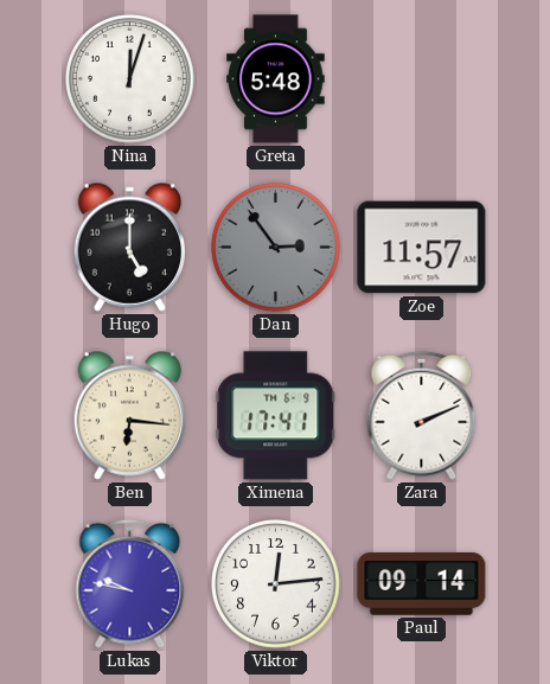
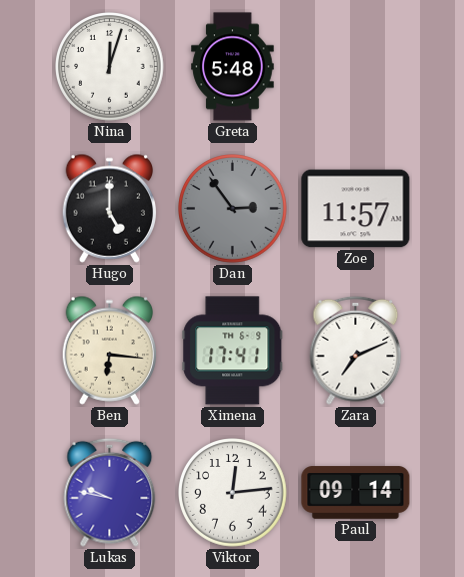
Zara: 2:11 -> 7:11 (356, 350)
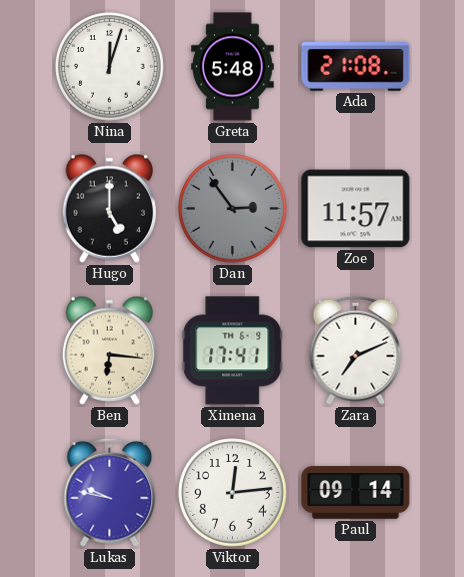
Ada: none -> 21:08 (356, 67)
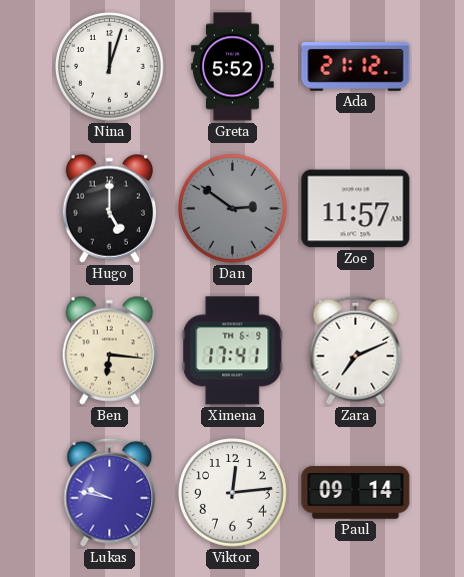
Greta: 5:48 -> 5:52 (233, 67)
Ada: 21:08 -> 21:12 (356, 67)
Dan: 2:54 -> 2:51 (233, 209)
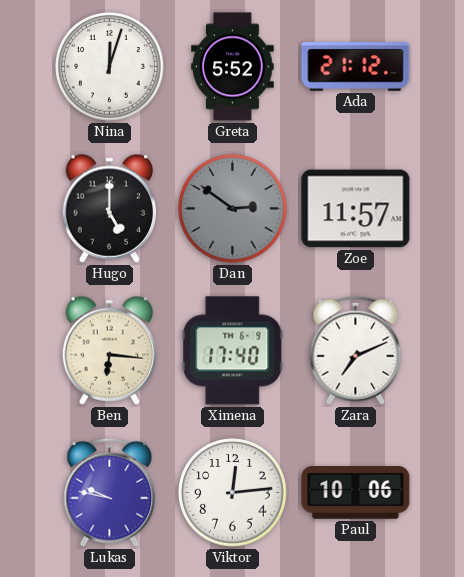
Ximena: 17:41 -> 17:40 (233, 351)
Paul: 09:14 -> 10:06 (356, 493)
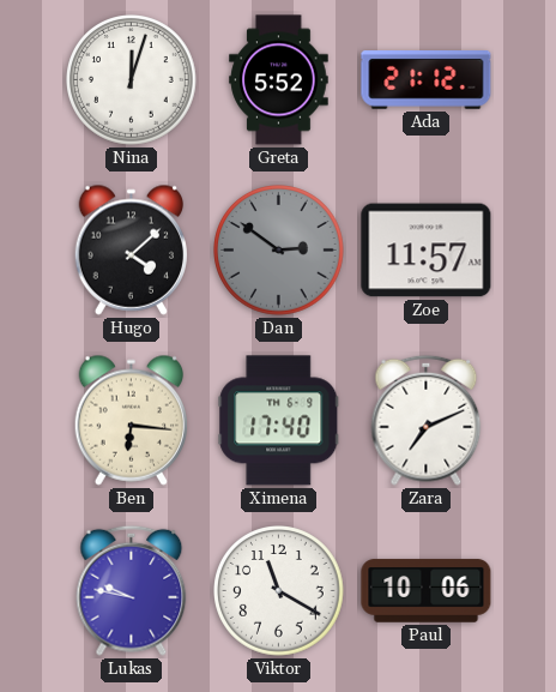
Hugo: 5:00 -> 4:08 (132, 249)
Viktor: 12:14 -> 11:20 (279, 591)
